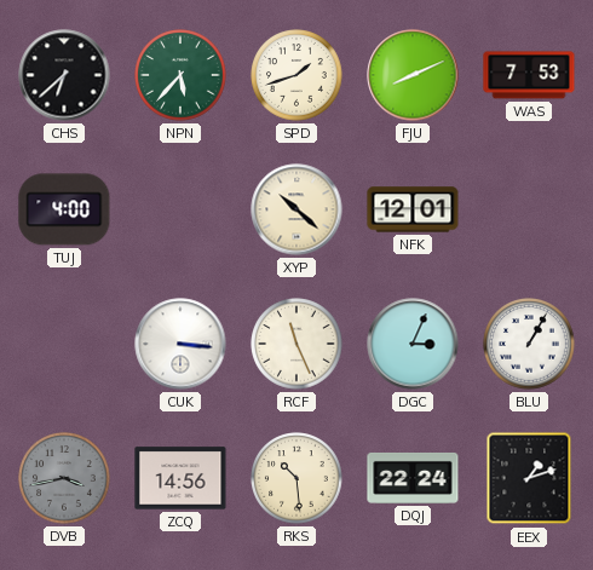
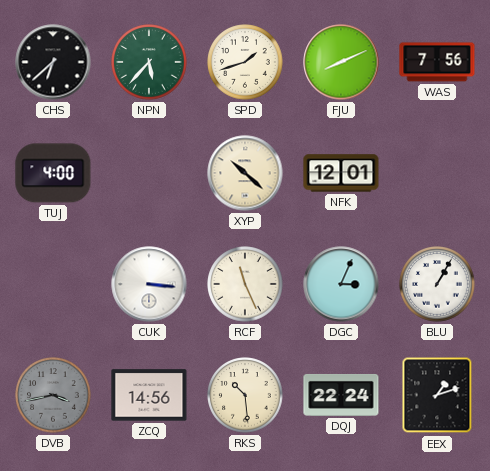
WAS: 7:53 -> 7:56 (437, 62)
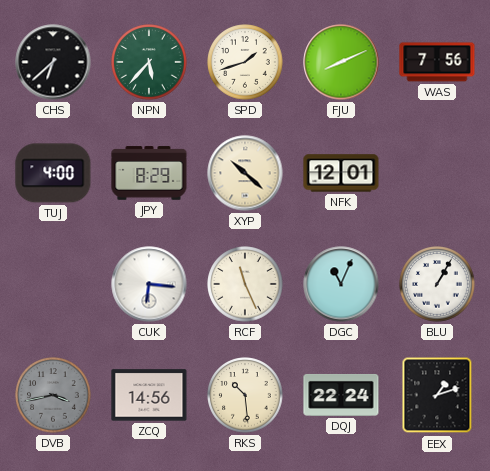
JPY: none -> 8:29 (149, 173)
CUK: 3:16 -> 6:16 (149, 284)
DGC: 3:04 -> 11:04 (341, 284)
